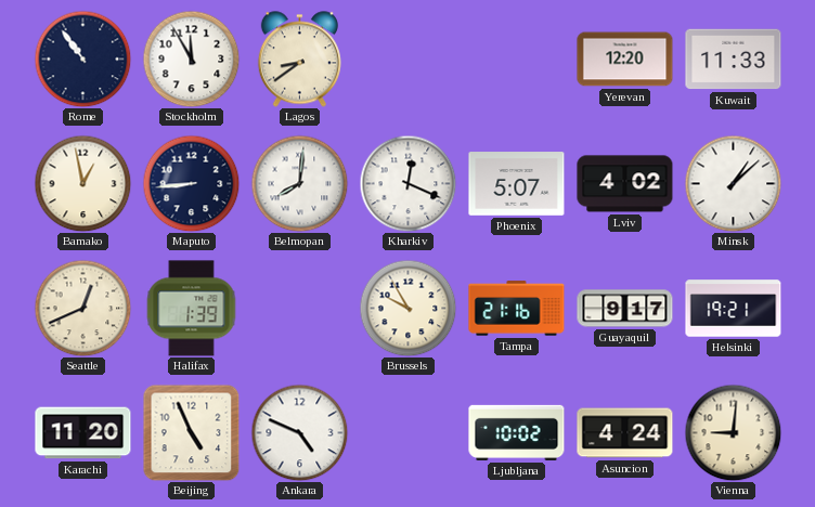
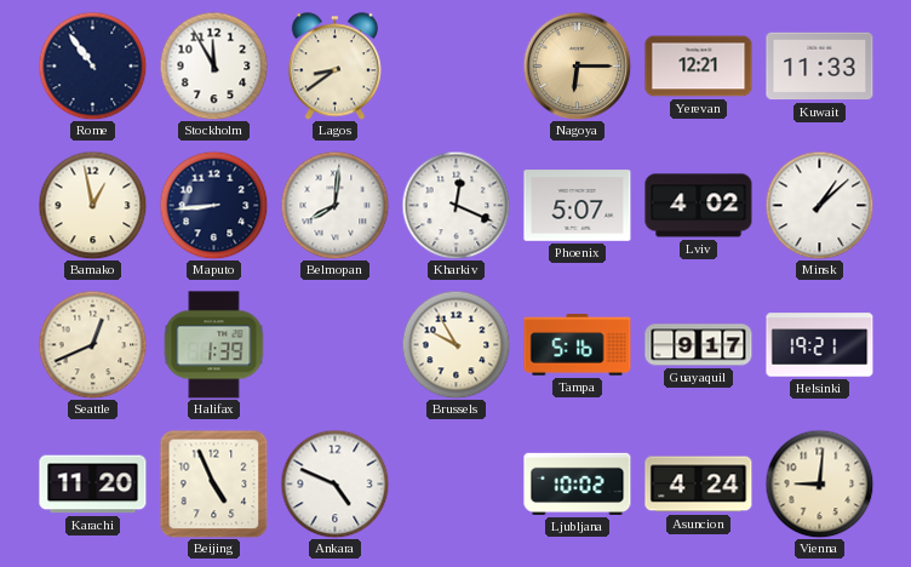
Nagoya: none -> 6:15 (577, 65)
Yerevan: 12:20 -> 12:21 (699, 67)
Tampa: 21:16 -> 5:16 (578, 345)
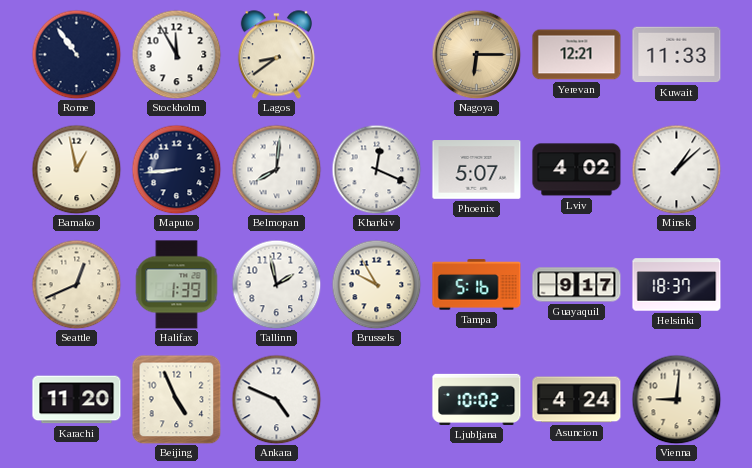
Tallinn: none -> 1:58 (276, 284)
Helsinki: 19:21 -> 18:37 (677, 285)
